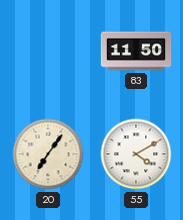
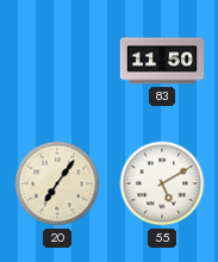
55: 4:10 -> 5:10 (162, 183)
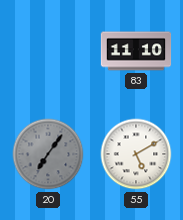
83: 11:50 -> 11:10 (136, 51)
20 dial: cream -> grey (48, 154)
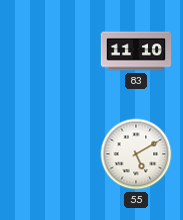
20: 7:06 -> none (48, 154)
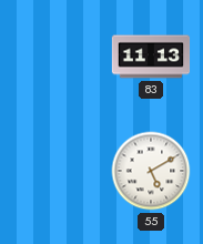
83: 11:10 -> 11:13 (151, 57)
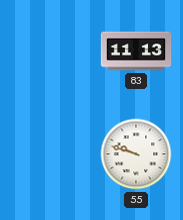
55: 5:10 -> 9:48 (136, 154)
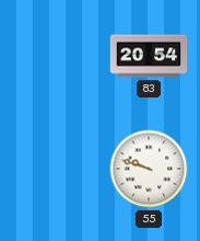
83: 11:13 -> 20:54 (149, 56)
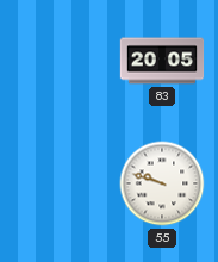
83: 20:54 -> 20:05 (162, 61)
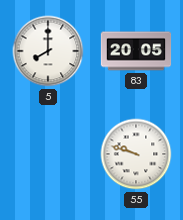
5: none -> 8:00 (48, 51)
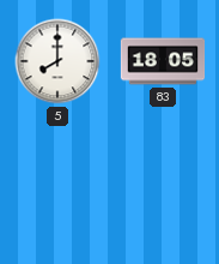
83: 20:05 -> 18:05 (163, 61)
55: 9:48 -> none (136, 154)
